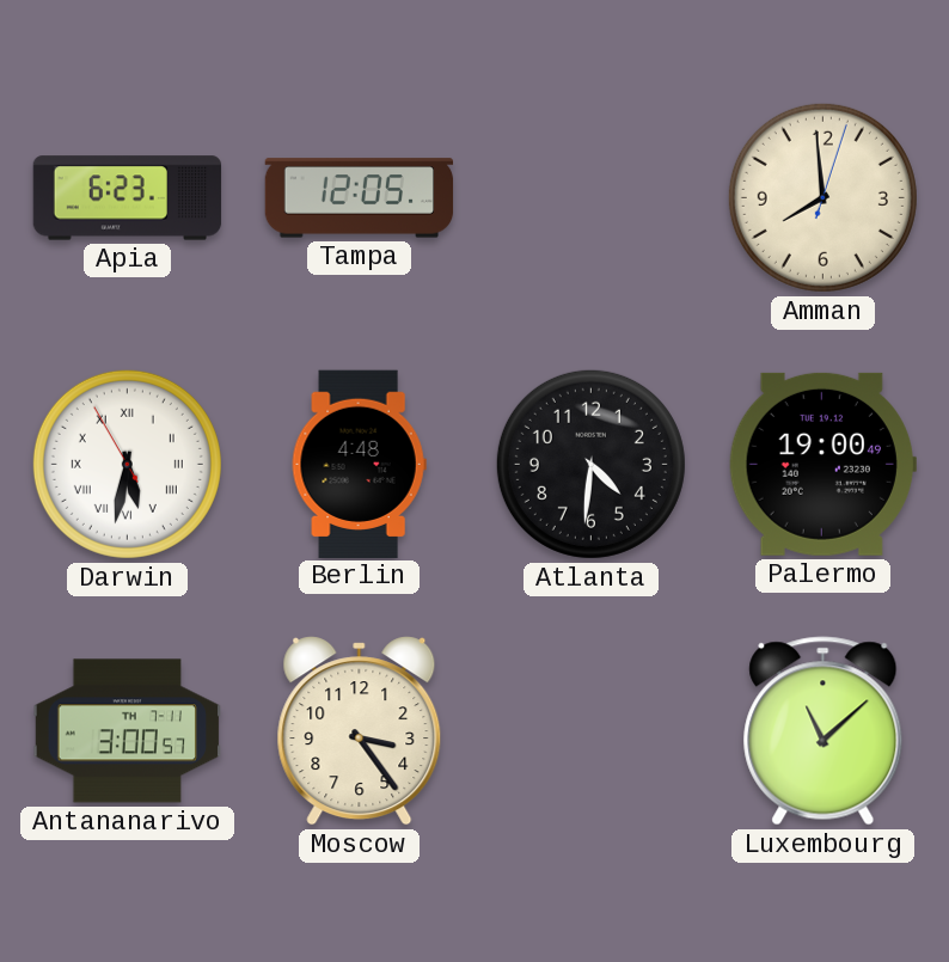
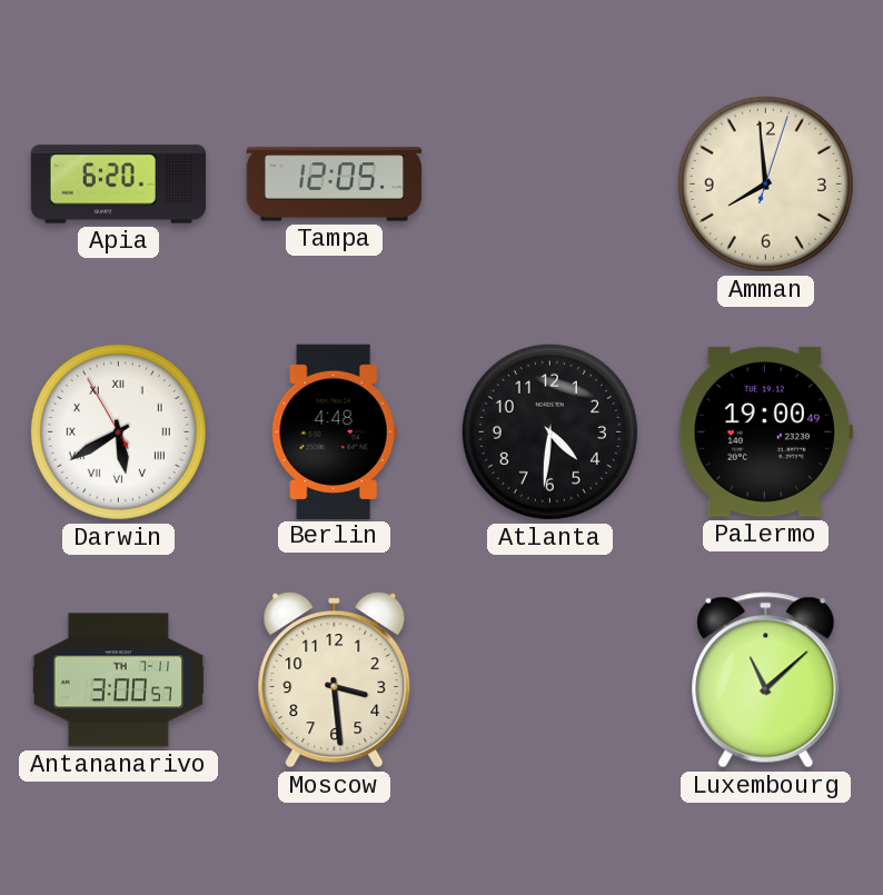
Apia: 6:23 -> 6:20 (119, 185)
Darwin: 5:31 -> 5:39 (118, 431)
Moscow: 3:24 -> 3:29 (335, 680)
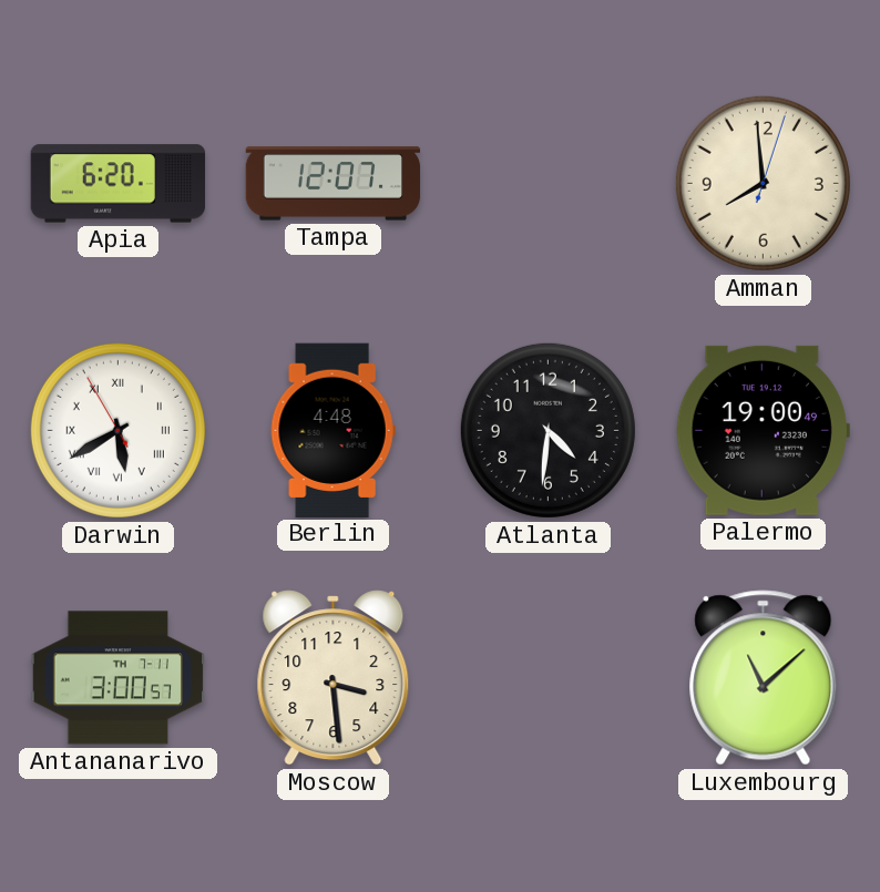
Tampa: 12:05 -> 12:07 (334, 184)
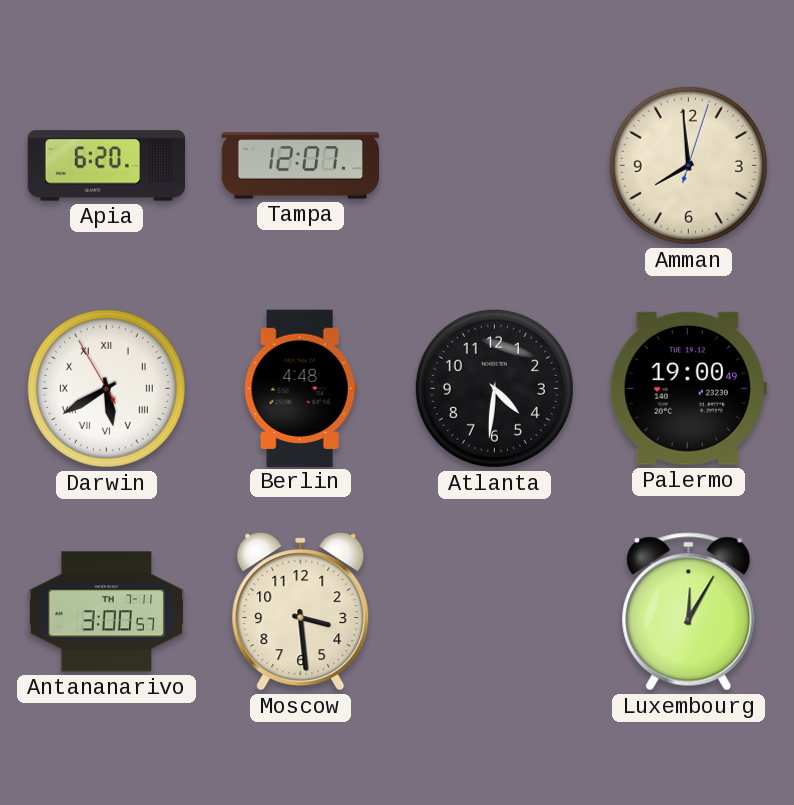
Luxembourg: 11:08 -> 12:05 (689, 612)
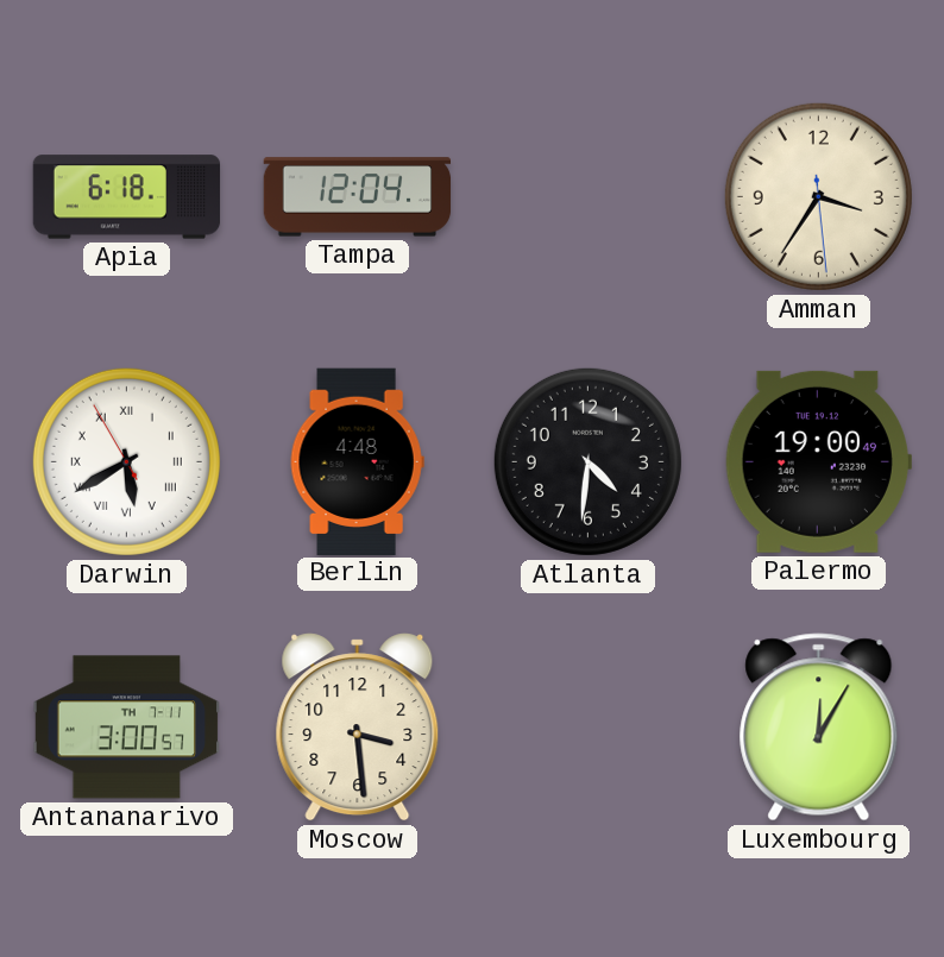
Apia: 6:20 -> 6:18 (127, 197)
Tampa: 12:07 -> 12:04 (358, 197)
Amman: 7:59 -> 3:35 (818, 196)
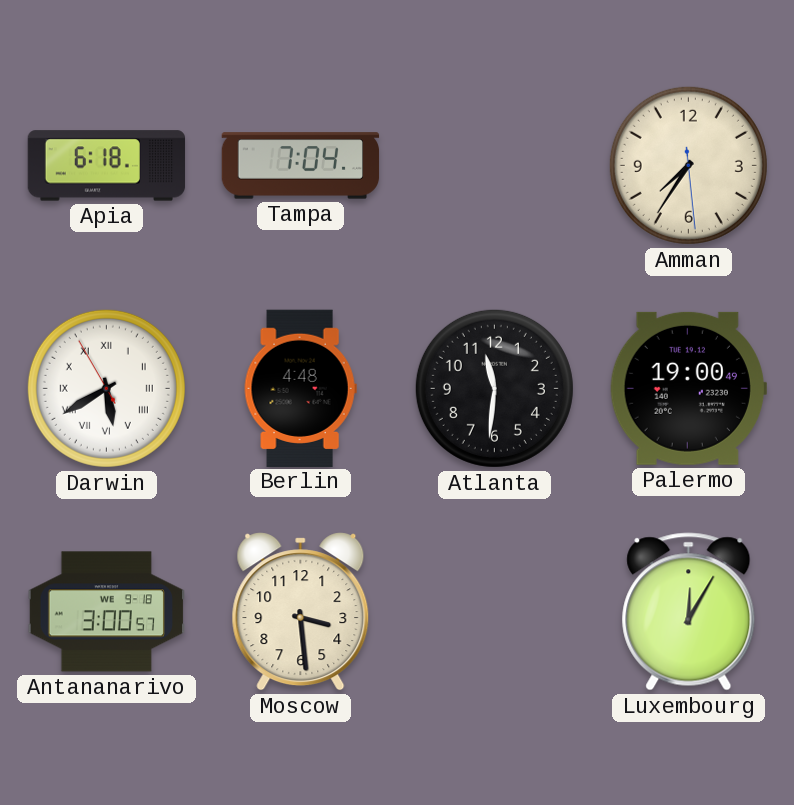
Tampa: 12:04 -> 7:04 (301, 166)
Amman: 3:35 -> 7:35 (688, 165)
Atlanta: 4:31 -> 11:31 (494, 388)
Antananarivo date: TH 7-11 -> WE 9-18 (106, 612)
